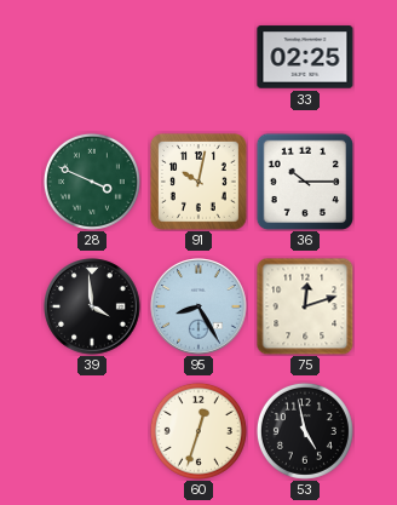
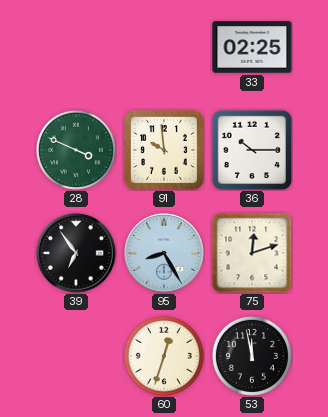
91: 10:02 -> 9:59 (164, 150)
39: 3:59 -> 6:54 (76, 253)
53: 4:58 -> 11:58 (252, 356)
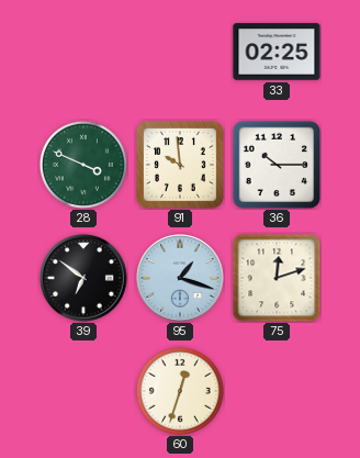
39: 6:54 -> 6:51 (83, 278)
95: 8:25 -> 1:18 (180, 278)
53: 11:58 -> none (252, 356)
